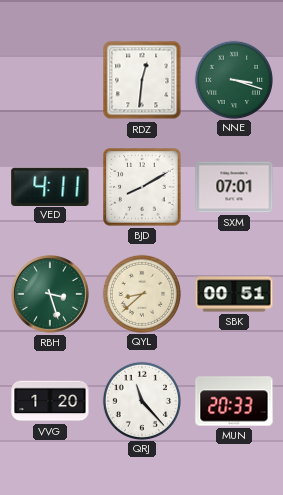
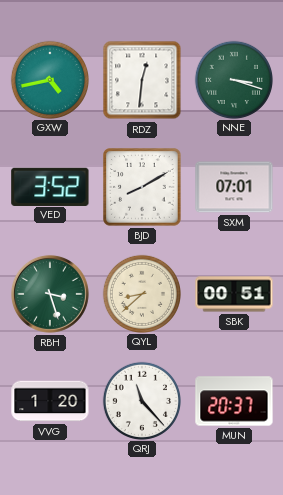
GXW: none -> 4:43 (49, 79)
VED: 4:11 -> 3:52 (50, 186)
MUN: 20:33 -> 20:37 (234, 401)
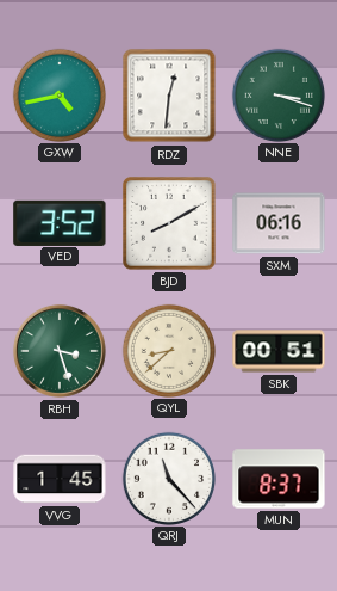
SXM: 07:01 -> 06:16 (279, 223)
VVG: 1:20 -> 1:45 (60, 479)
MUN: 20:37 -> 8:37 (279, 479)
